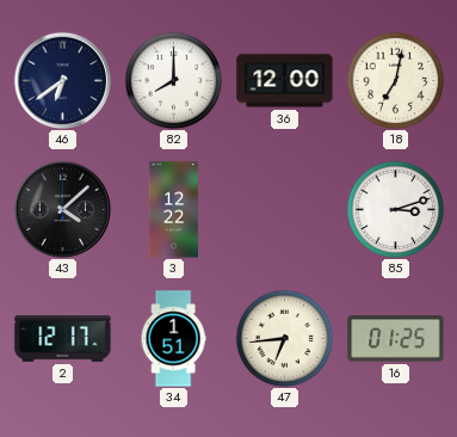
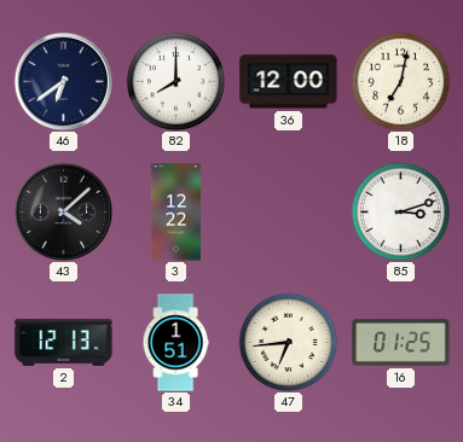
2: 12:17 -> 12:13 (64, 343)
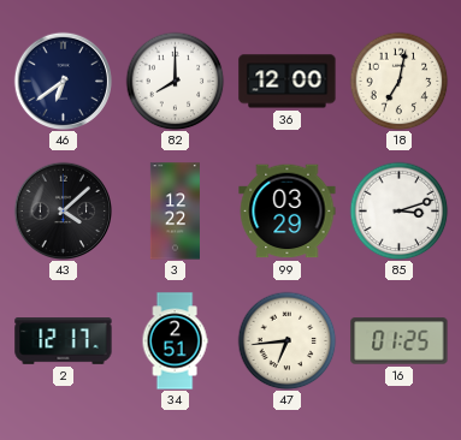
99: none -> 03:29 (288, 212)
2: 12:13 -> 12:17 (64, 341)
34: 1:51 -> 2:51 (175, 341)
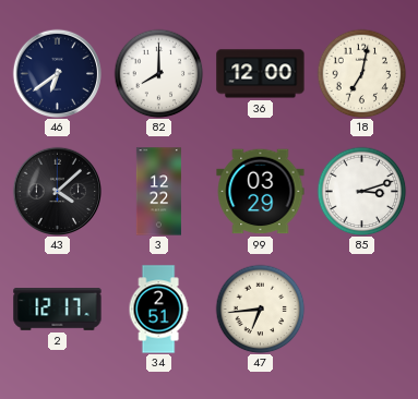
16: 01:25 -> none (400, 341)
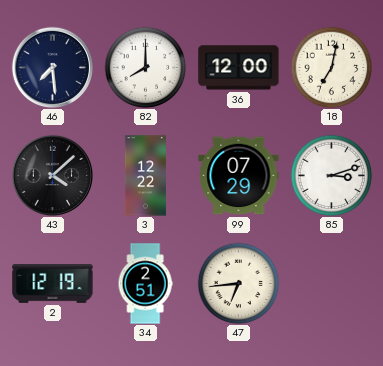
46: 6:39 -> 7:29 (52, 67)
99: 03:29 -> 07:29 (239, 176)
2: 12:17 -> 12:19 (53, 284)
